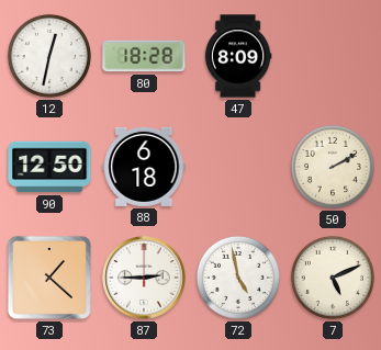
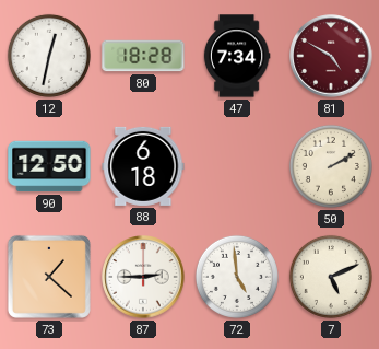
47: 8:09 -> 7:34 (237, 56)
81: none -> 4:50 (331, 56)
72: 4:58 -> 4:59 (237, 277)
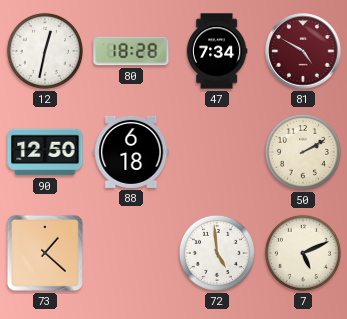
87: 2:45 -> none (143, 277)
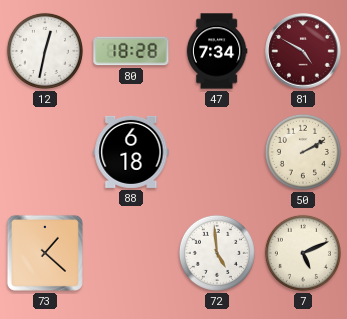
90: 12:50 -> none (45, 152)
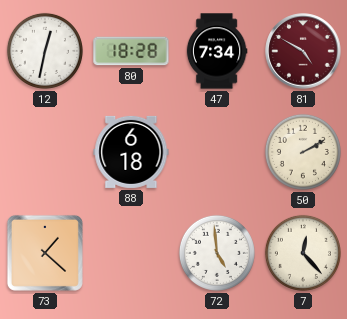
7: 5:11 -> 12:23 (303, 253)
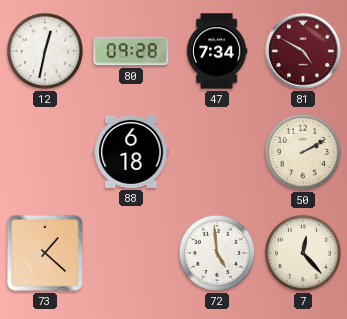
80: 18:28 -> 09:28 (131, 51)
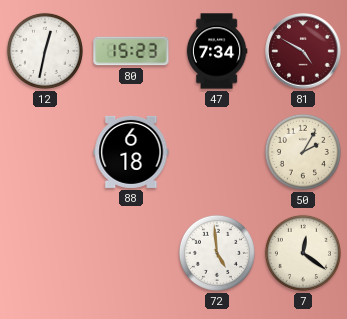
80: 09:28 -> 15:23 (131, 51)
50: 2:10 -> 2:05 (303, 152)
73: 1:22 -> none (45, 253)
7: 12:23 -> 12:21 (303, 253)
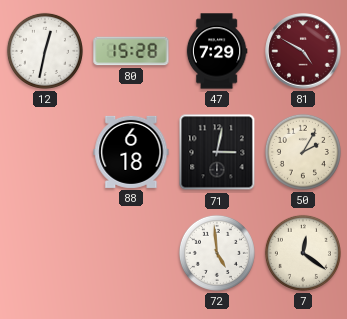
80: 15:23 -> 15:28 (131, 51)
47: 7:34 -> 7:29 (217, 51)
71: none -> 3:02 (217, 152)
